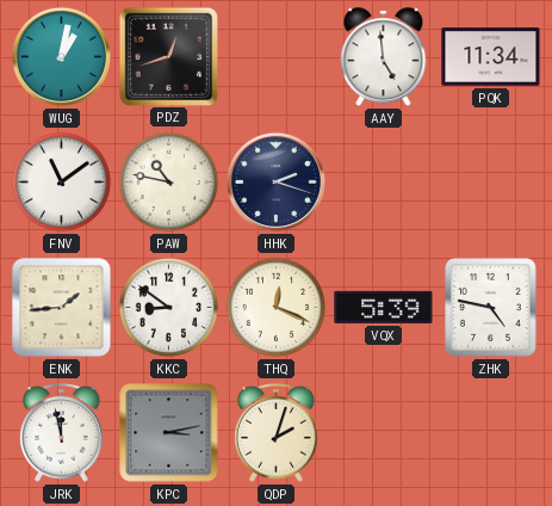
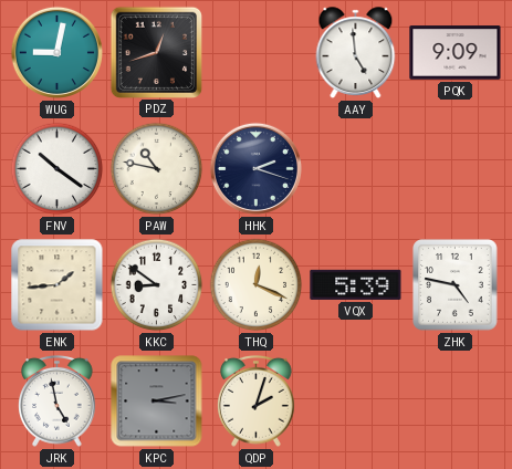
WUG: 1:02 -> 9:02 (56, 52)
PQK: 11:34 -> 9:09 (456, 53)
FNV: 11:09 -> 10:21 (58, 169)
JRK: 11:58 -> 4:58 (58, 402)
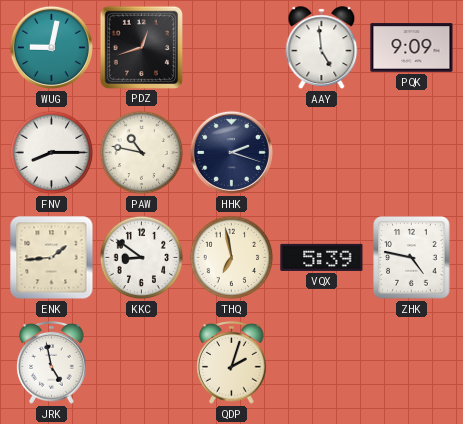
FNV: 10:21 -> 8:15 (52, 153)
THQ: 12:19 -> 6:58 (232, 258)
KPC: 3:13 -> none (157, 402)
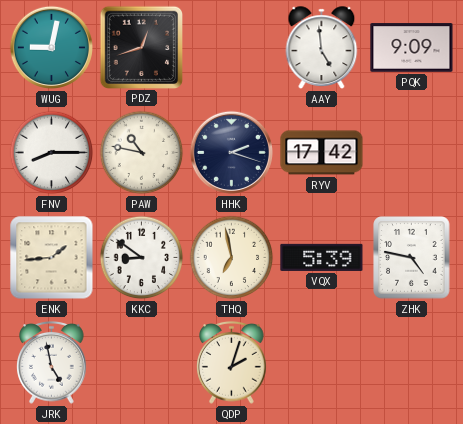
RYV: none -> 17:42 (322, 153)
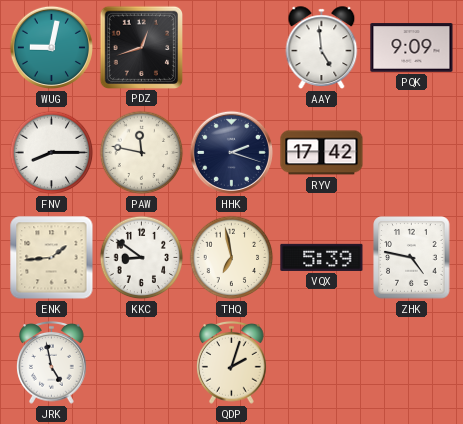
PAW: 10:47 -> 11:47 (142, 153)
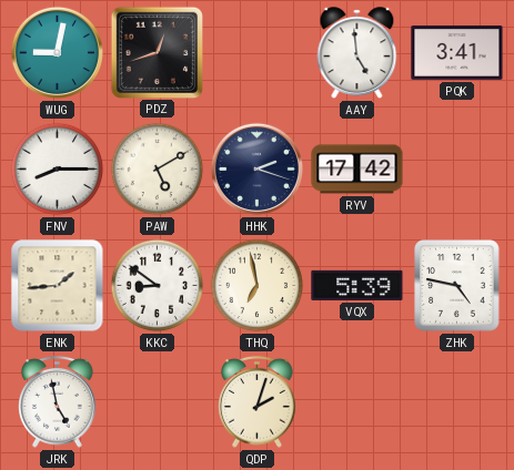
PQK: 9:09 -> 3:41 (457, 53)
PAW: 11:47 -> 5:10 (158, 170)
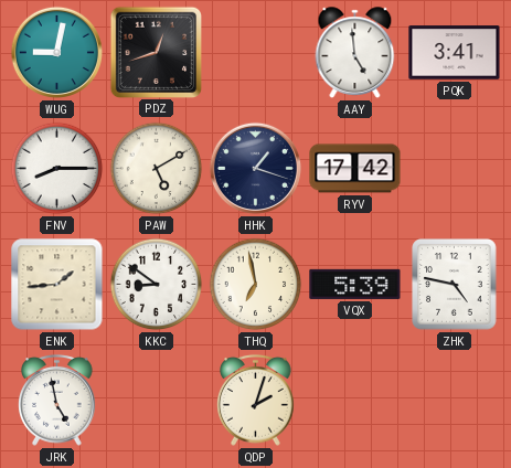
HHK: 2:18 -> 1:18 (255, 168)
